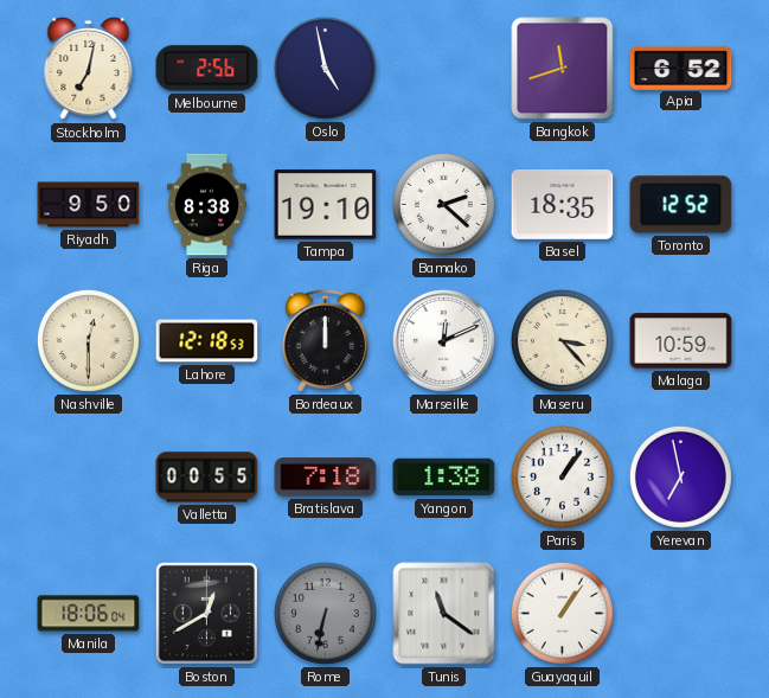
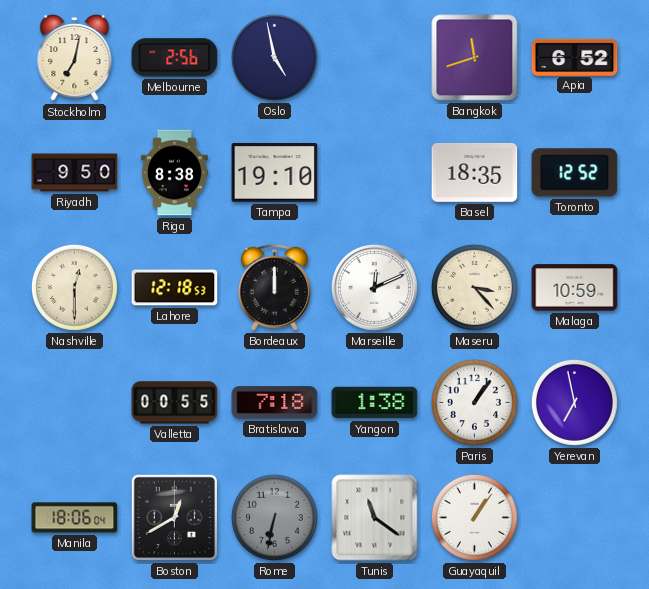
Bamako: 2:22 -> none (443, 204)
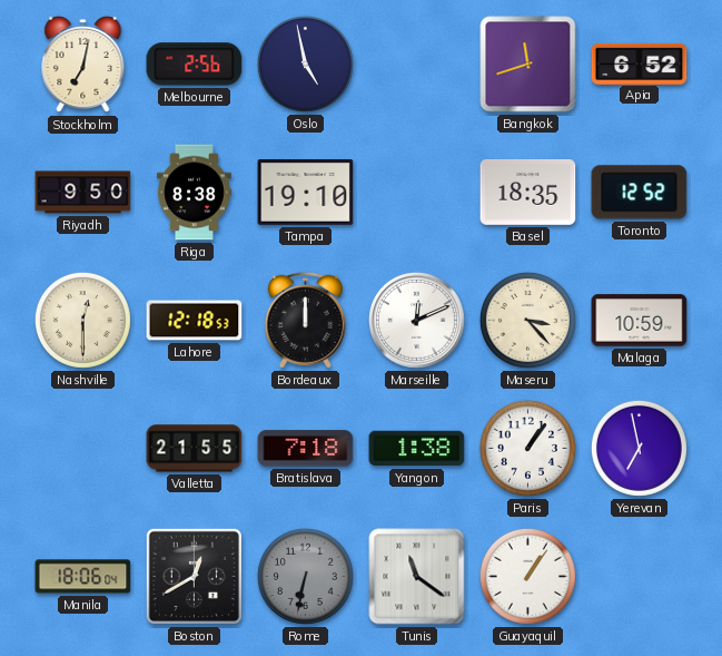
Valletta: 00:55 -> 21:55 (195, 449)
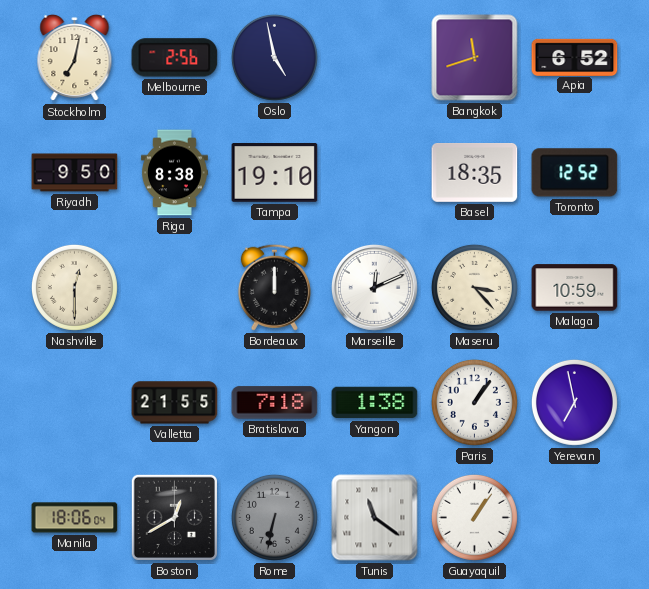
Lahore: 12:18 -> none (195, 321)
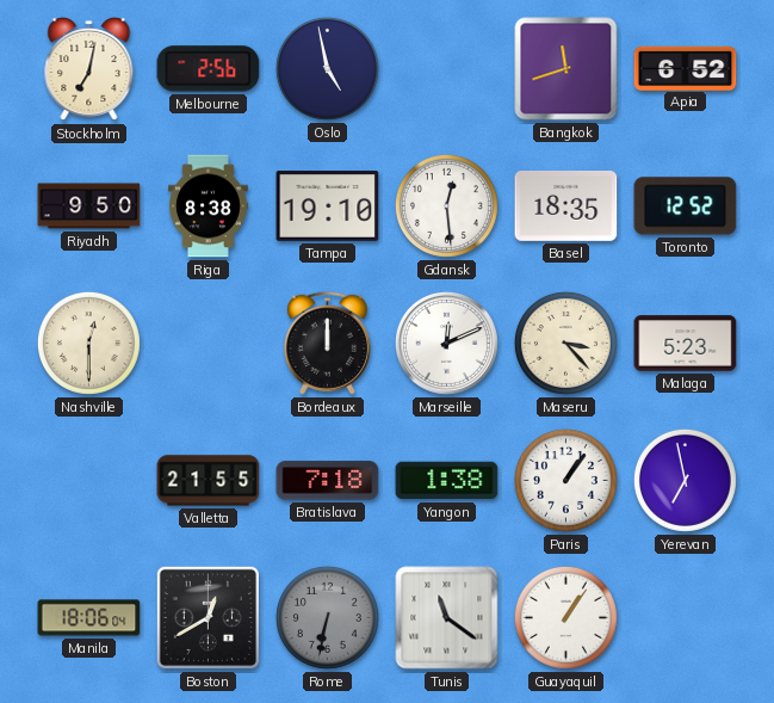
Gdansk: none -> 12:29 (446, 205)
Malaga: 10:59 -> 5:23 (686, 344)
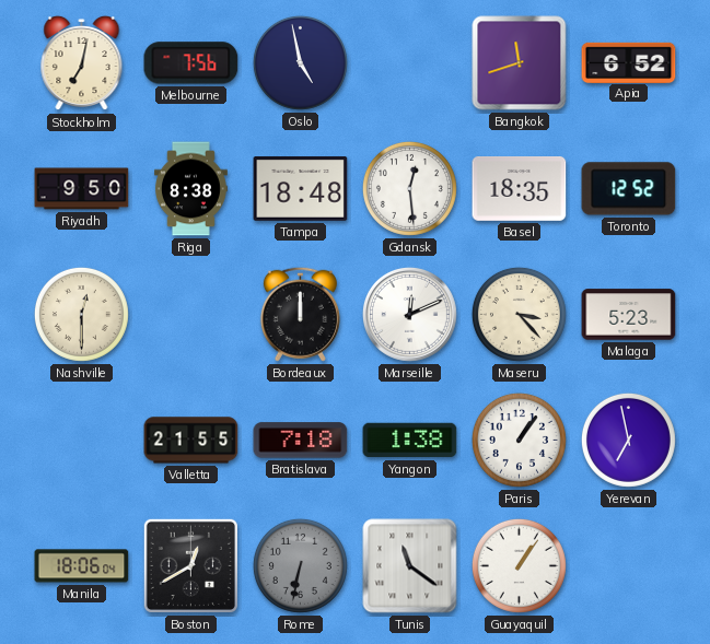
Melbourne: 2:56 -> 7:56 (191, 63)
Tampa: 19:10 -> 18:48 (301, 189)
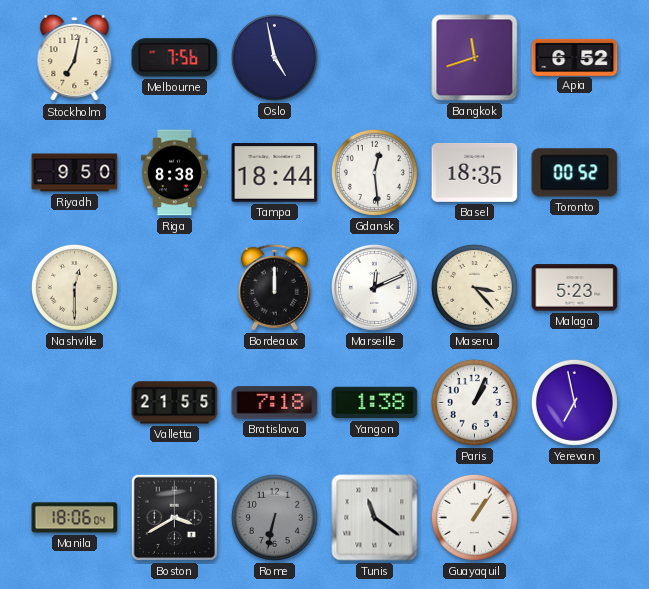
Tampa: 18:48 -> 18:44 (275, 173)
Toronto: 12:52 -> 00:52 (575, 173)
Paris: 1:06 -> 1:04 (474, 402)
Boston: 12:40 -> 3:40 (174, 517)
